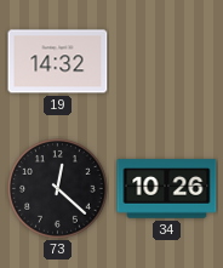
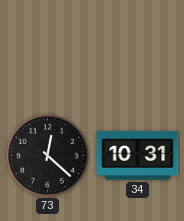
19: 14:32 -> none (58, 62)
34: 10:26 -> 10:31 (138, 156)
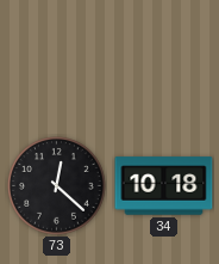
34: 10:31 -> 10:18 (164, 186)
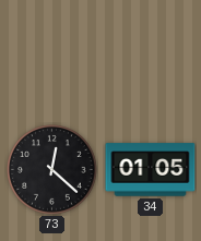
34: 10:18 -> 01:05 (151, 170)
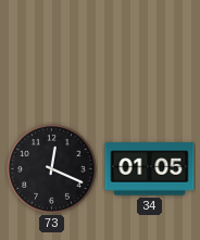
73: 12:22 -> 12:19 (52, 169)
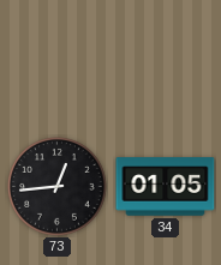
73: 12:19 -> 12:44 (58, 187)
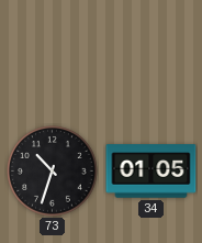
73: 12:44 -> 10:33 (53, 172)
